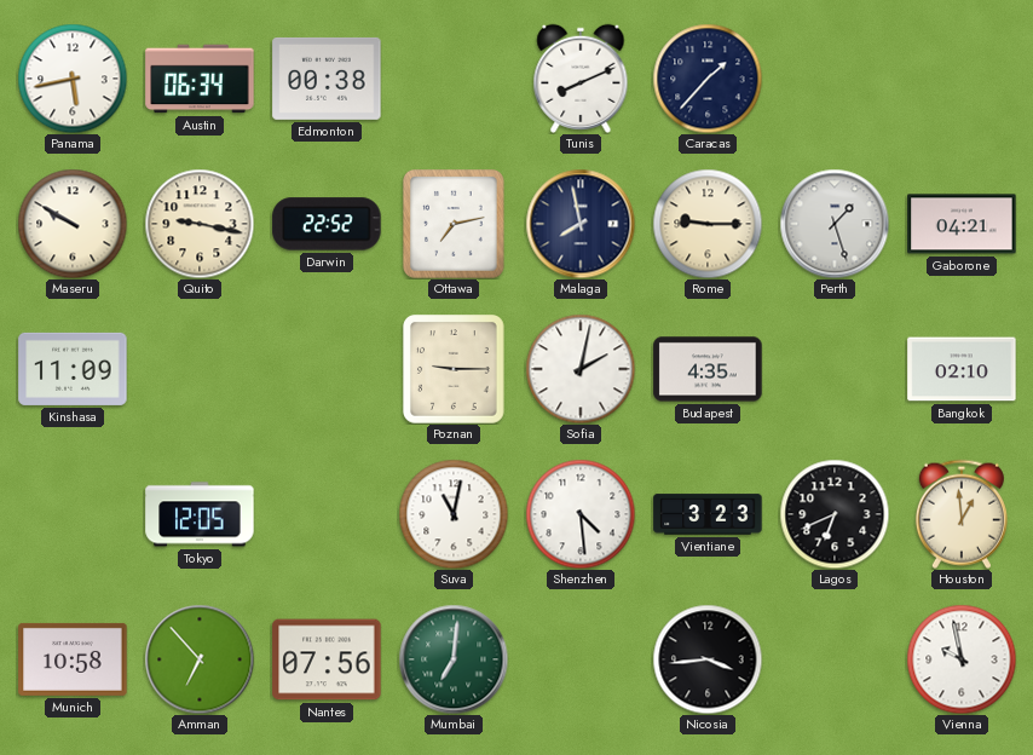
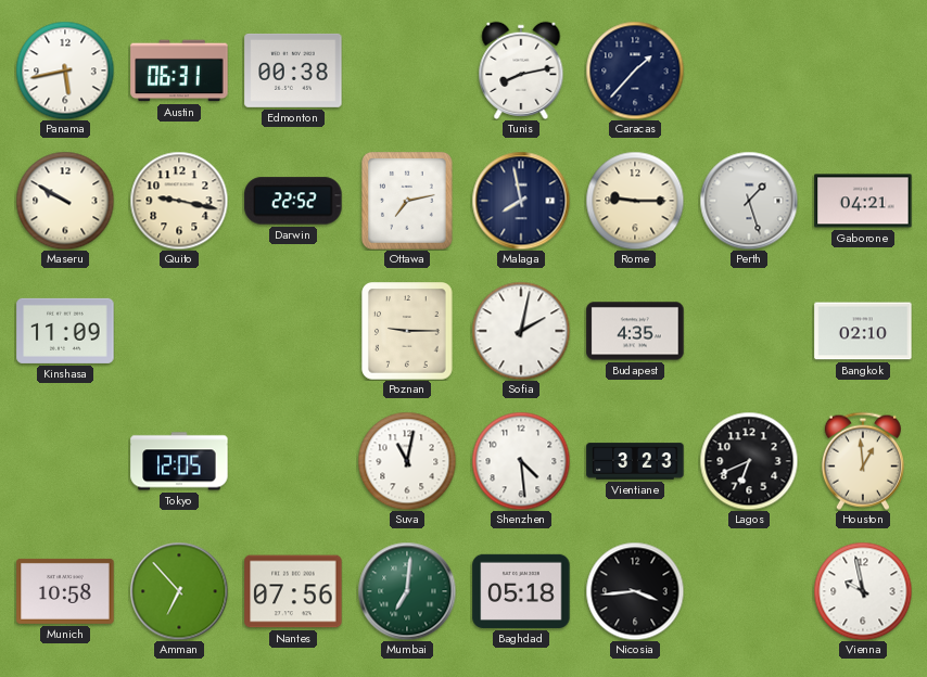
Austin: 06:34 -> 06:31 (179, 71)
Tunis: 8:11 -> 8:13 (521, 71)
Baghdad: none -> 05:18 (521, 591)
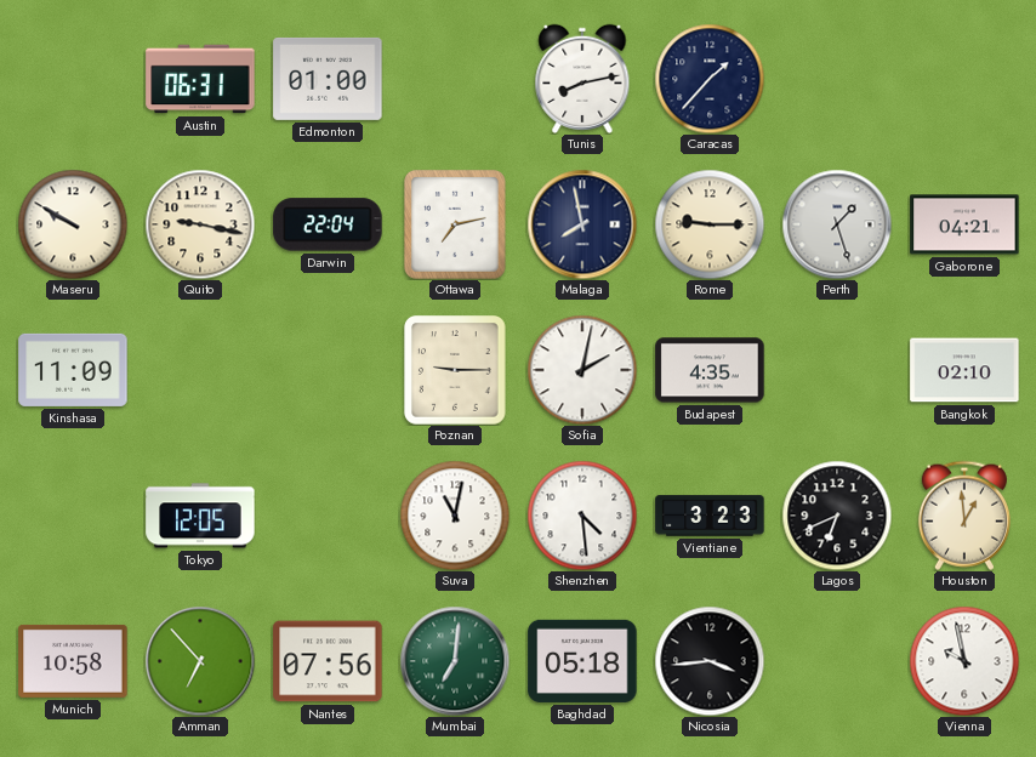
Panama: 5:43 -> none (65, 71)
Edmonton: 00:38 -> 01:00 (328, 79)
Darwin: 22:52 -> 22:04 (328, 224)
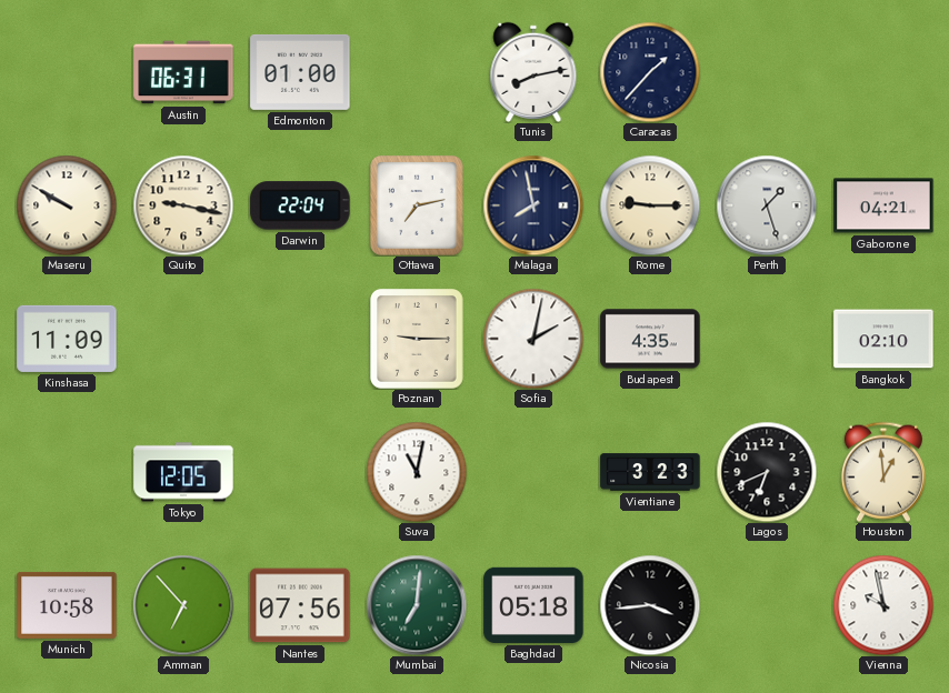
Shenzhen: 4:29 -> none (582, 516)
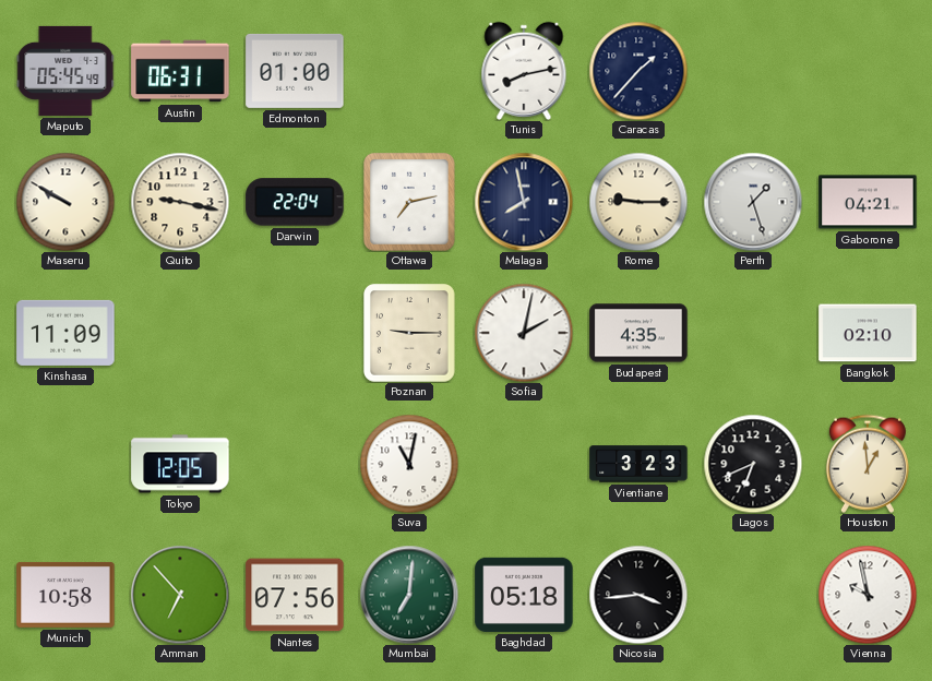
Maputo: none -> 05:45 (65, 71)
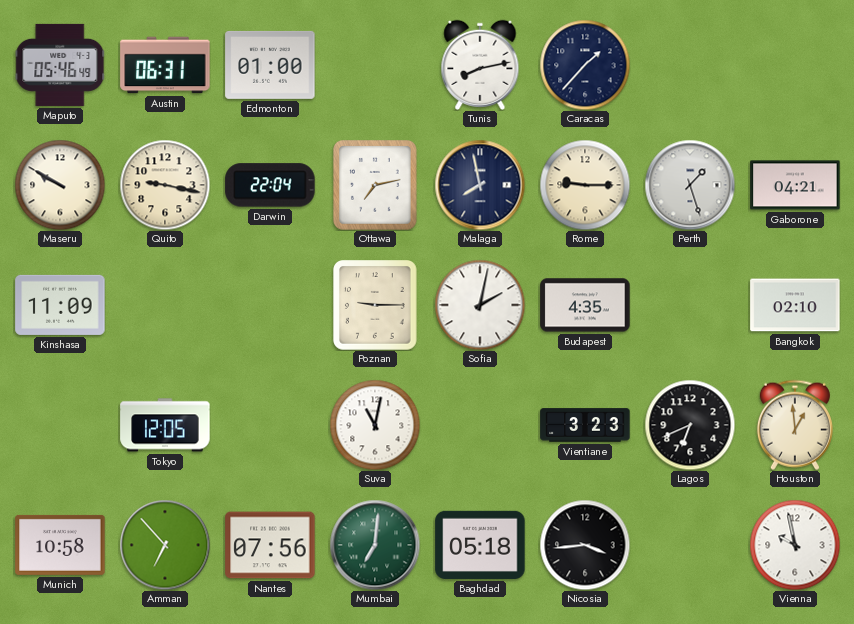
Maputo: 05:45 -> 05:46 (60, 65)
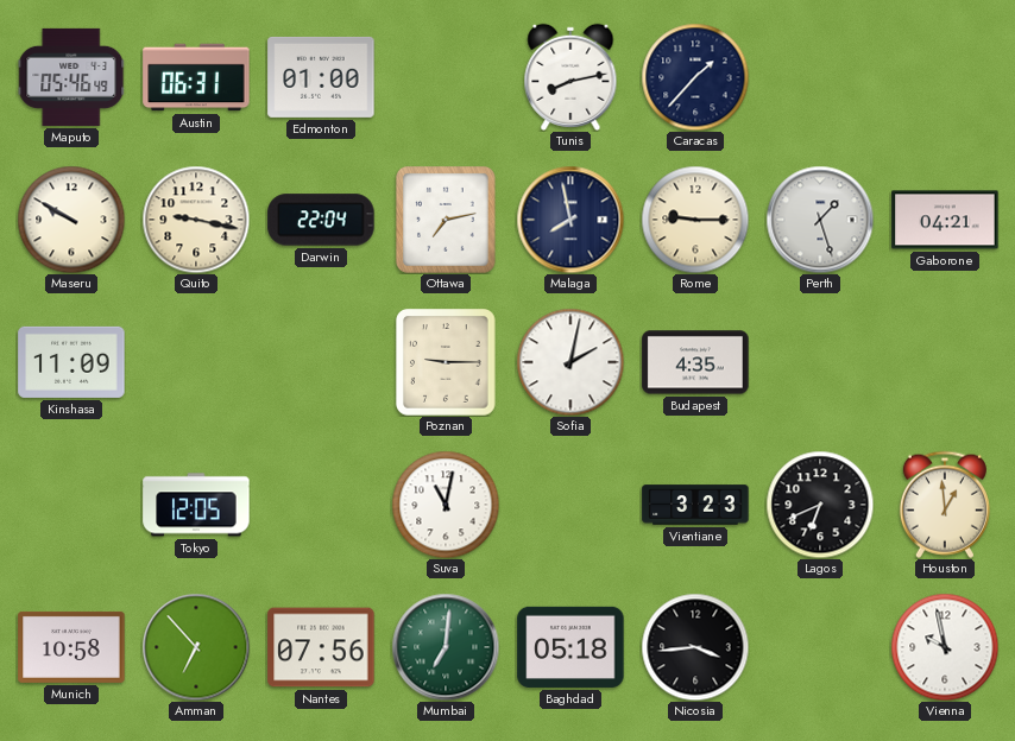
Bangkok: 02:10 -> none (795, 305)
